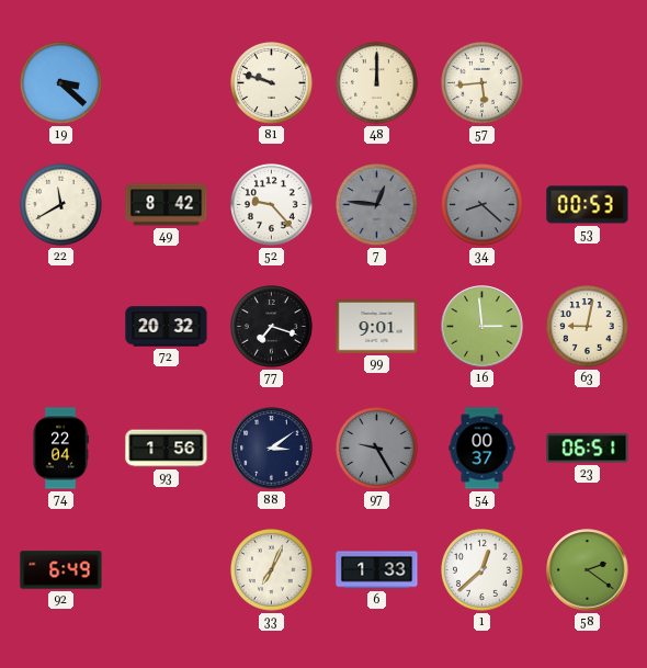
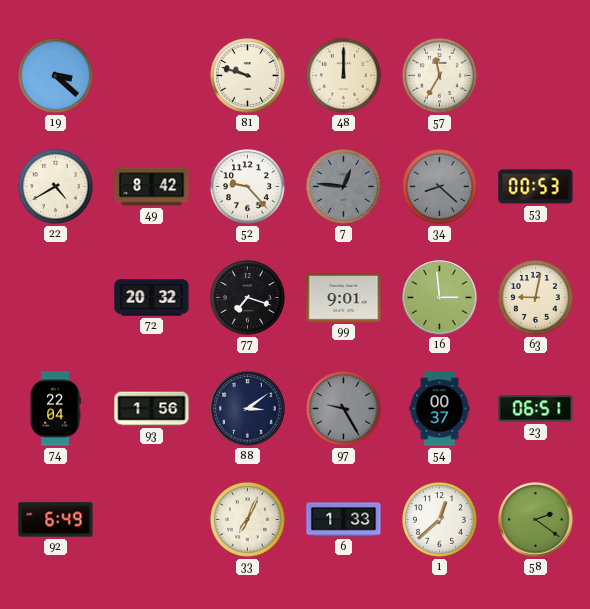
57: 5:44 -> 11:35 (440, 76)
22: 11:40 -> 4:40 (56, 187)
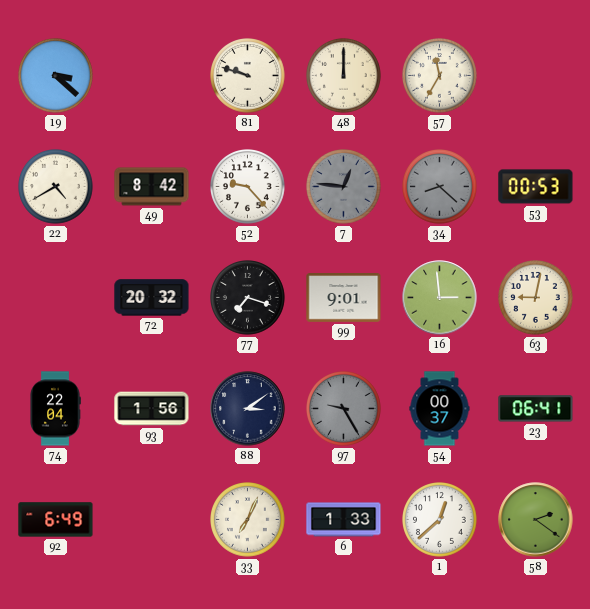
23: 06:51 -> 06:41 (536, 409)
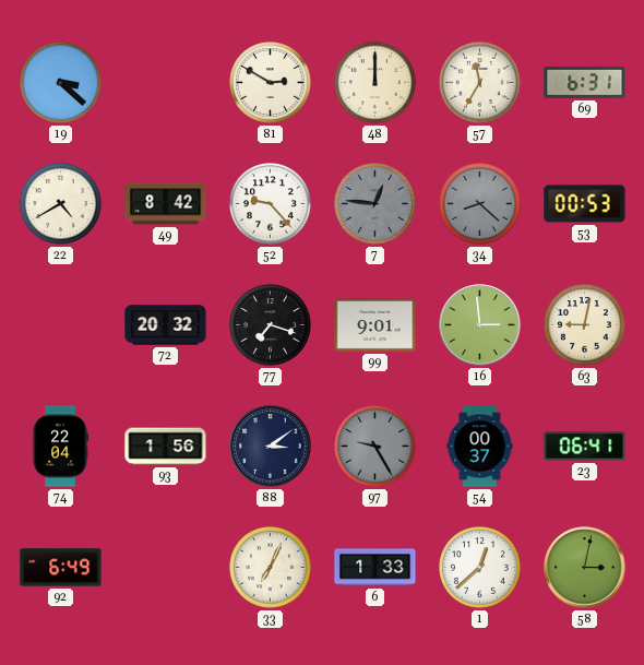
81: 9:48 -> 2:50 (271, 83)
69: none -> 6:31 (585, 82)
58: 2:21 -> 3:02 (585, 568)
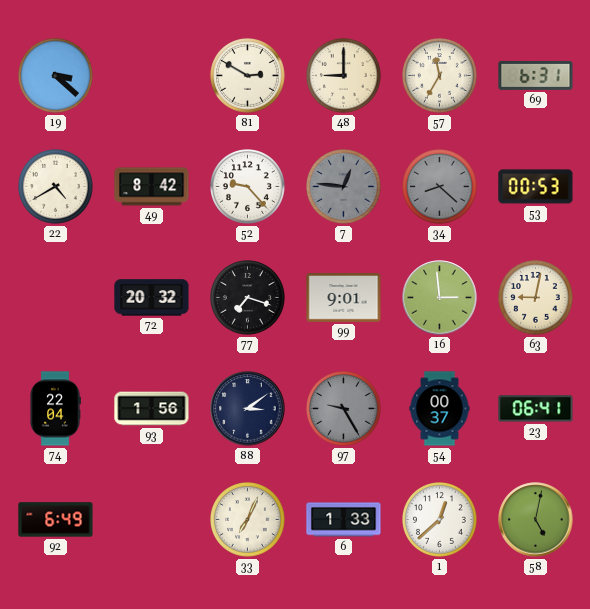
48: 12:00 -> 9:00 (344, 76)
58: 3:02 -> 5:02 (536, 520)
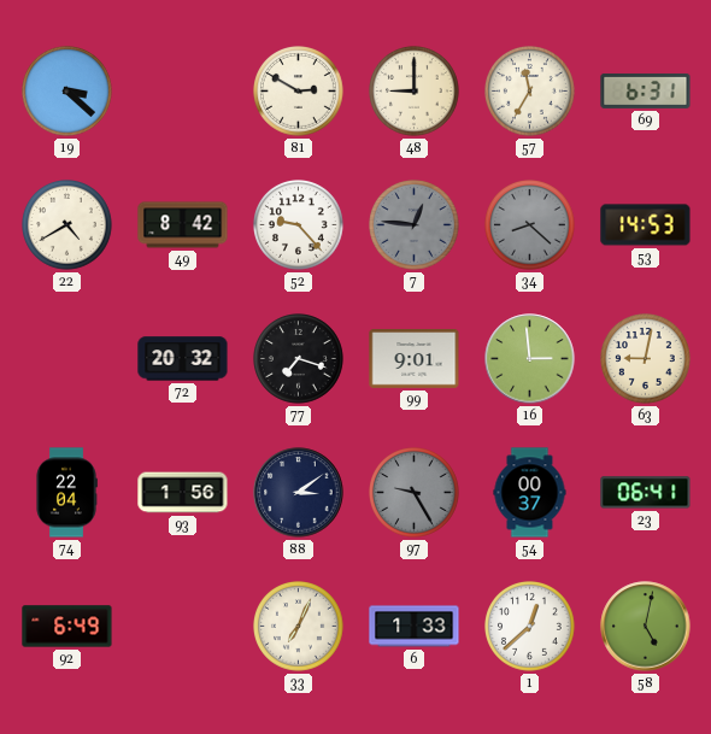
53: 00:53 -> 14:53 (646, 225)
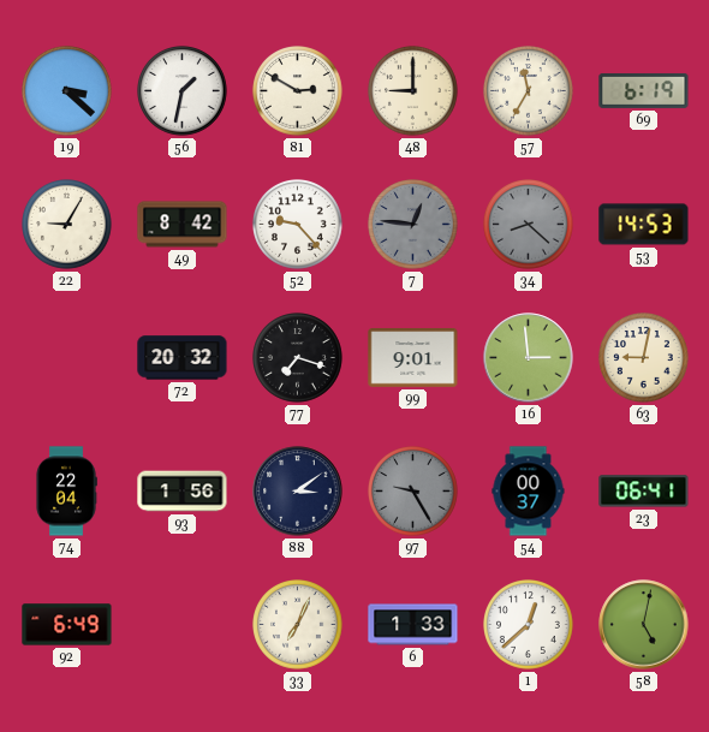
56: none -> 1:32 (183, 91)
69: 6:31 -> 6:19 (644, 90)
22: 4:40 -> 9:05 (67, 225)
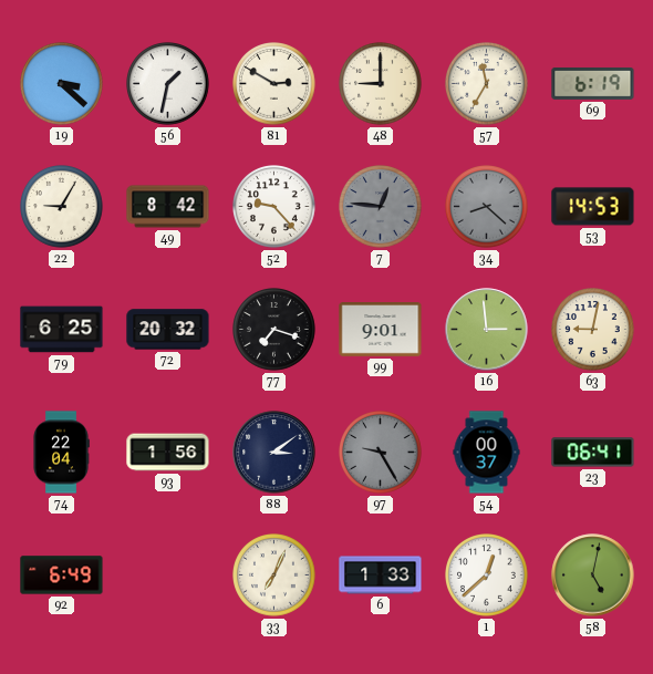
79: none -> 6:25 (62, 330)
